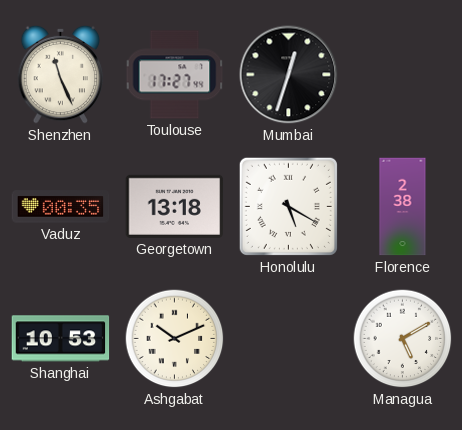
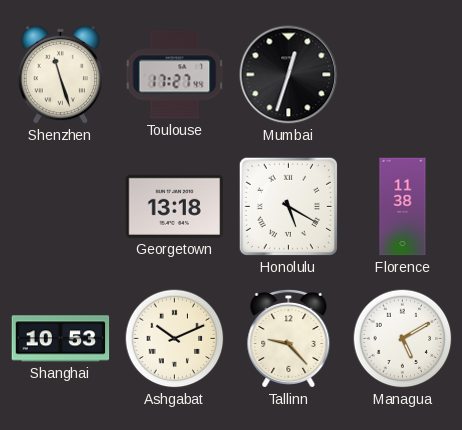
Shenzhen: 11:26 -> 11:27 (61, 74)
Vaduz: 00:35 -> none (61, 207)
Florence: 2:38 -> 11:38 (403, 207)
Tallinn: none -> 9:23 (289, 338)
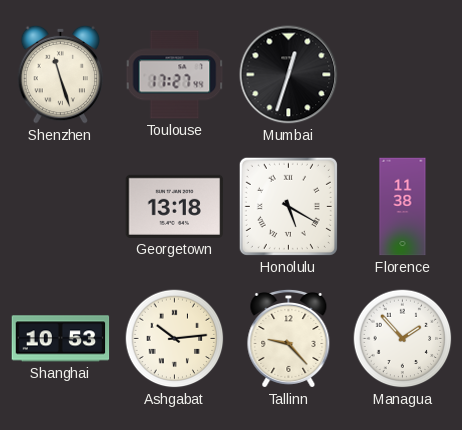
Ashgabat: 10:11 -> 10:14 (175, 339)
Managua: 5:10 -> 1:53 (403, 339)
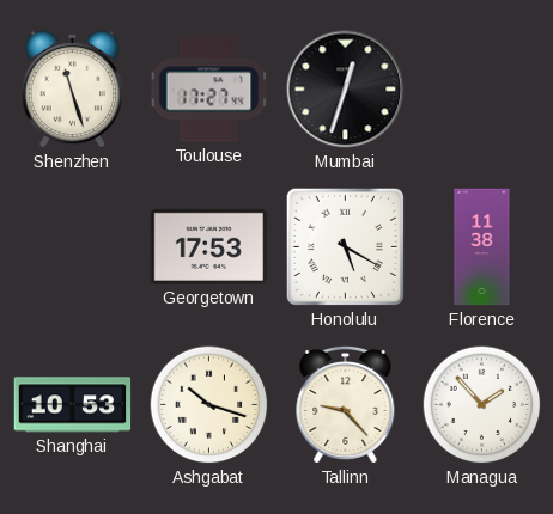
Georgetown: 13:18 -> 17:53 (209, 246)
Ashgabat: 10:14 -> 10:18 (209, 405)
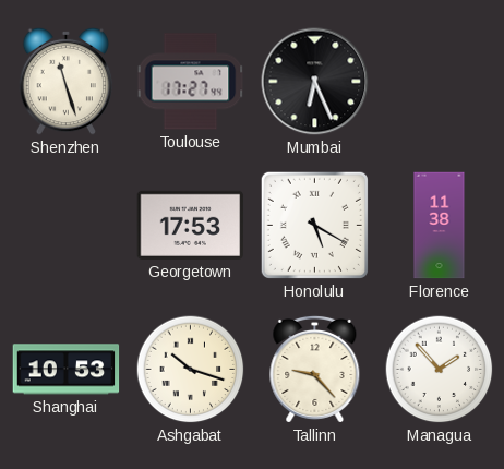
Mumbai: 12:33 -> 6:26 (315, 82)
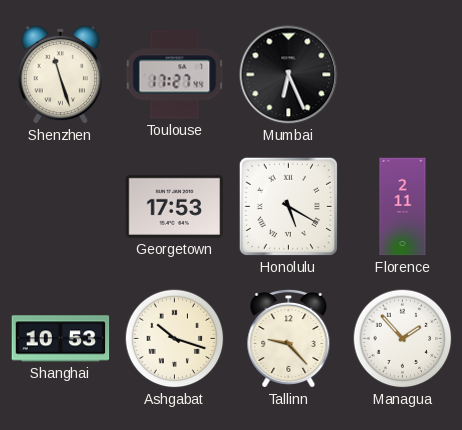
Florence: 11:38 -> 2:11 (403, 207)
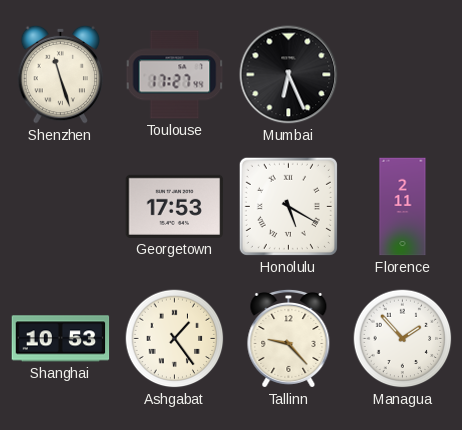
Ashgabat: 10:18 -> 1:24 (175, 339)
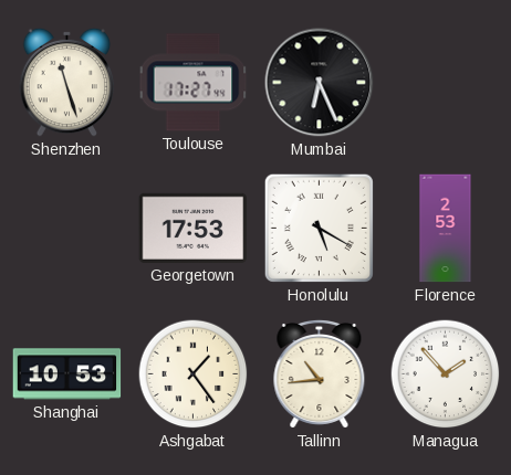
Florence: 2:11 -> 2:53 (446, 229)
Tallinn: 9:23 -> 10:44 (320, 373)
